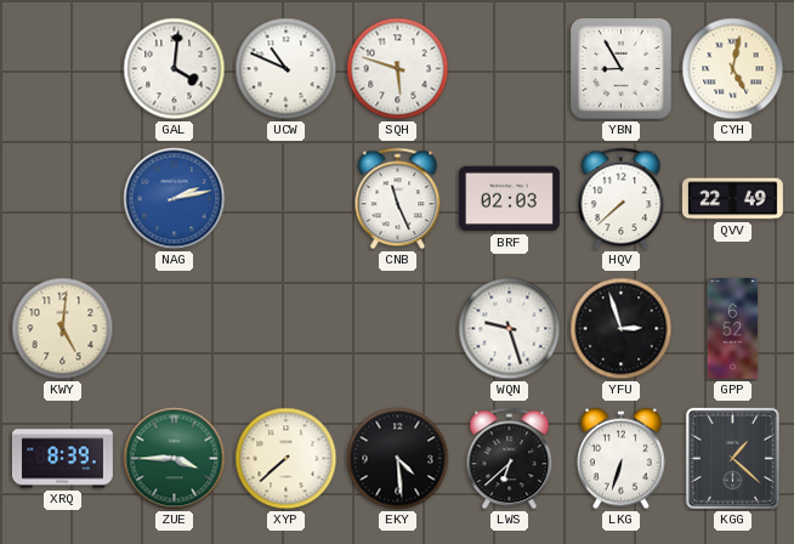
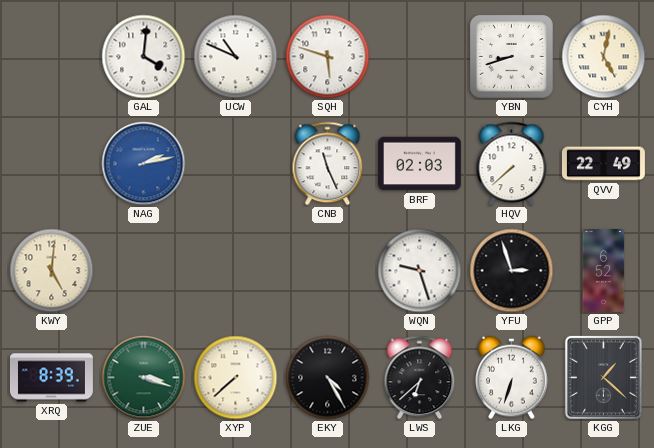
YBN: 8:55 -> 8:42 (511, 56)
ZUE: 3:45 -> 3:18 (144, 378)
EKY: 4:29 -> 4:25 (328, 378)
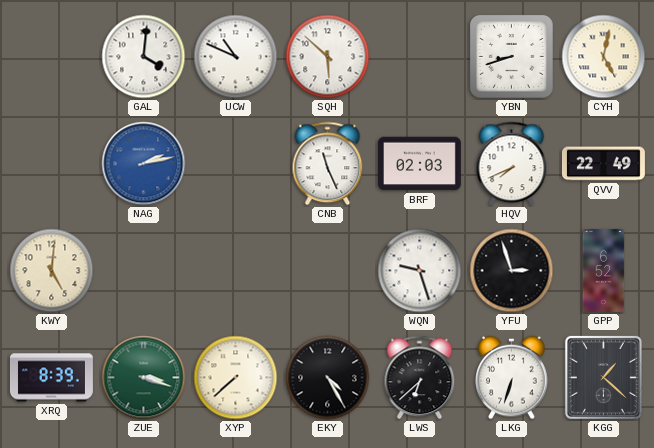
SQH: 5:48 -> 5:52 (328, 57)
HQV: 7:38 -> 7:41 (512, 164)
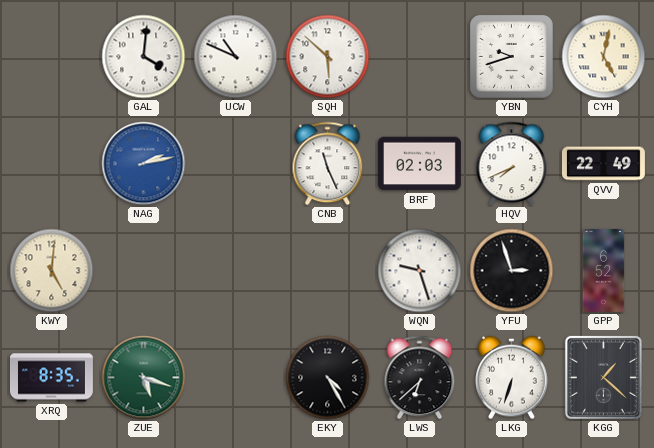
YBN: 8:42 -> 9:42 (511, 56)
XRQ: 8:39 -> 8:35 (51, 378)
ZUE: 3:18 -> 5:18 (144, 378)
XYP: 7:38 -> none (236, 378)
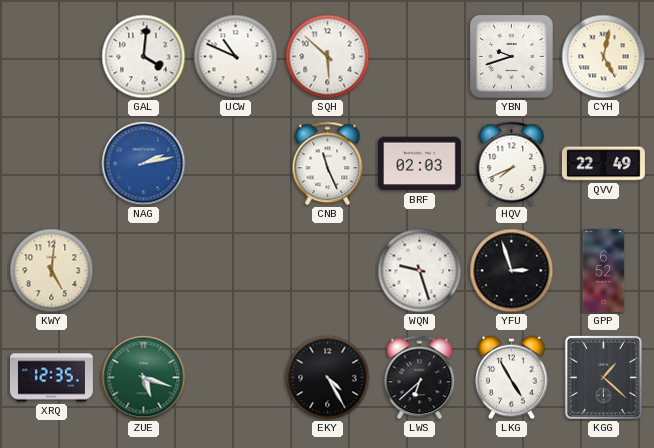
XRQ: 8:35 -> 12:35 (51, 378)
LKG: 6:33 -> 4:55 (512, 378)
